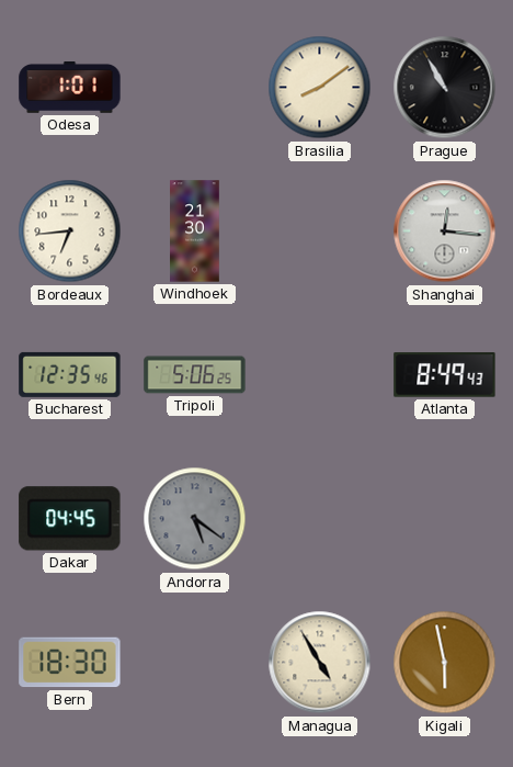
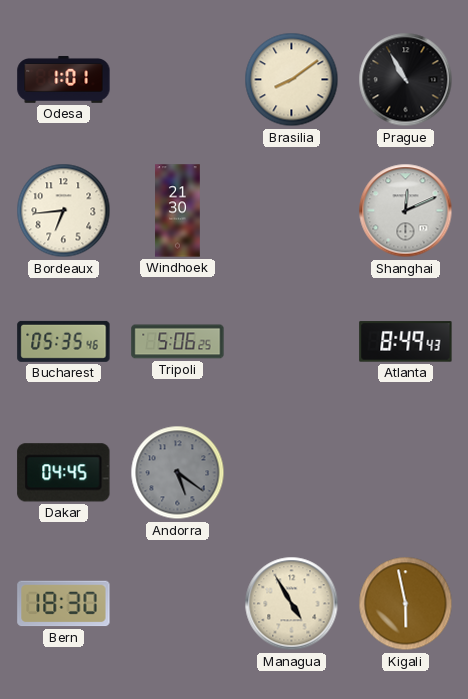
Shanghai: 12:16 -> 12:11 (406, 211)
Bucharest: 12:35 -> 05:35 (64, 341)
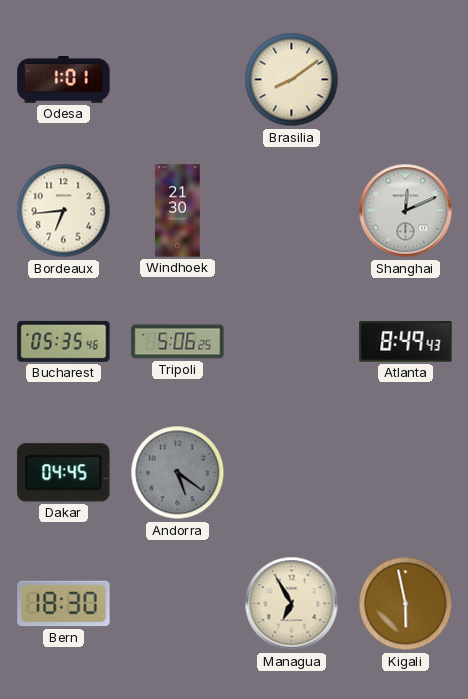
Prague: 10:55 -> none (406, 80)
Managua: 4:55 -> 6:55 (292, 604)
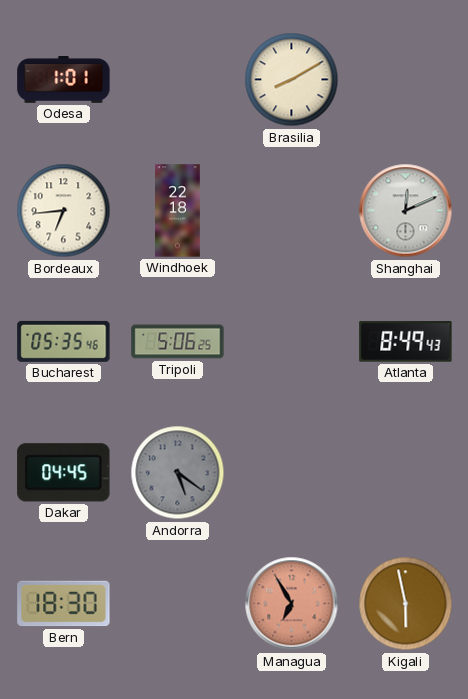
Brasilia: 8:09 -> 8:10 (292, 80)
Windhoek: 21:30 -> 22:18 (178, 211)
Managua dial: cream -> salmon (292, 604)
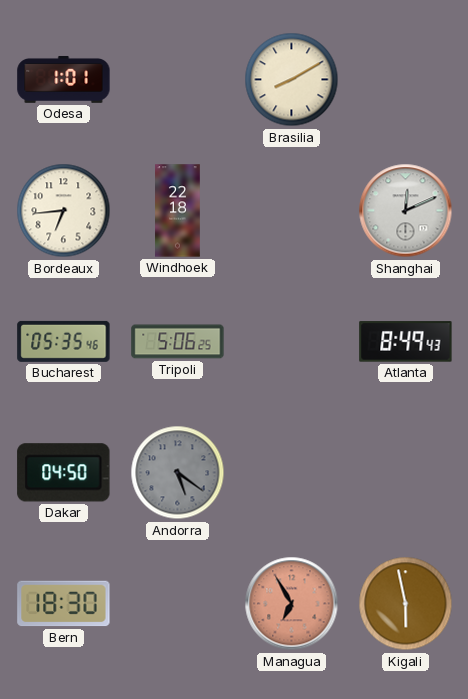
Dakar: 04:45 -> 04:50 (64, 473)
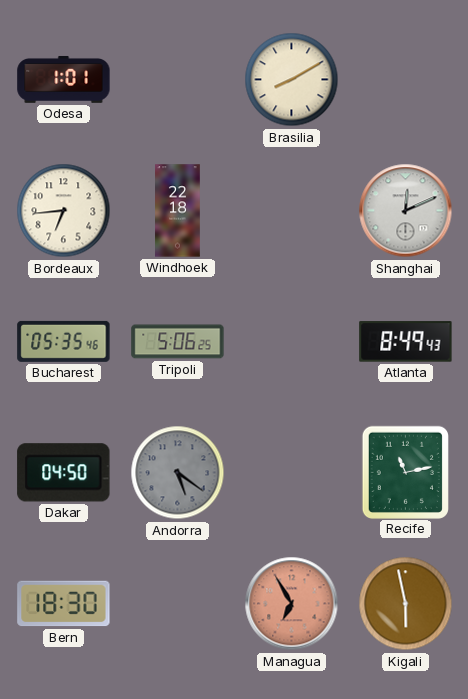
Recife: none -> 11:13 (405, 472)
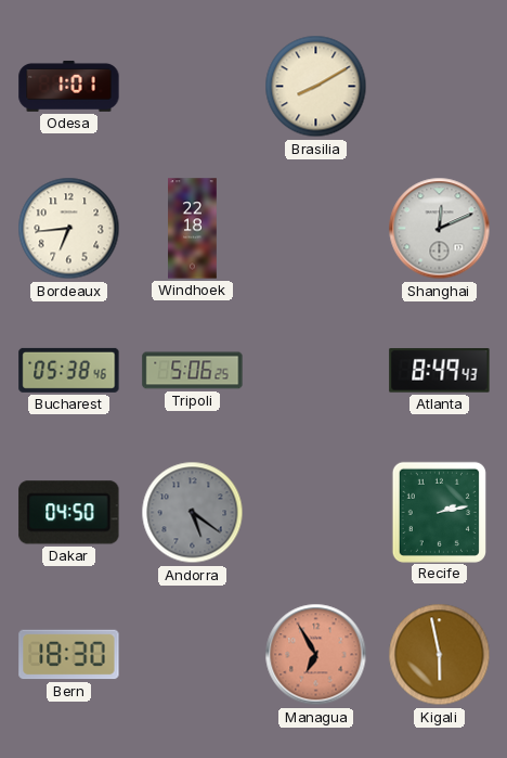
Bucharest: 05:35 -> 05:38 (69, 370)
Recife: 11:13 -> 2:13 (439, 512)
